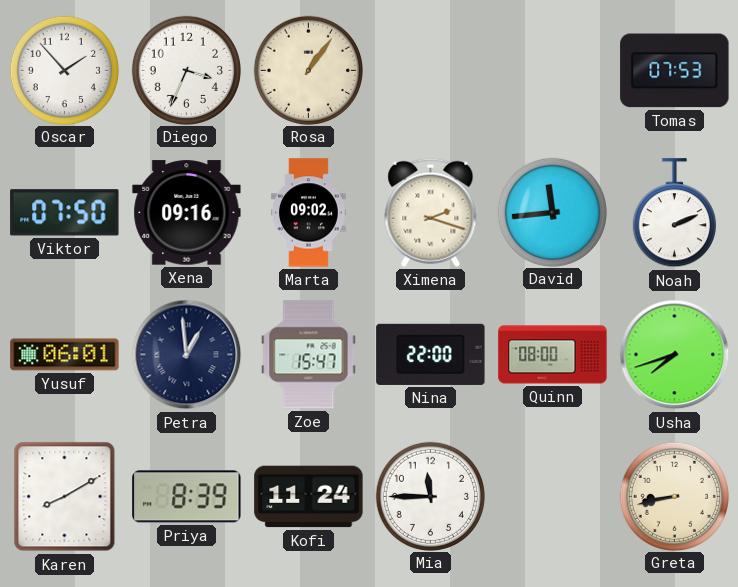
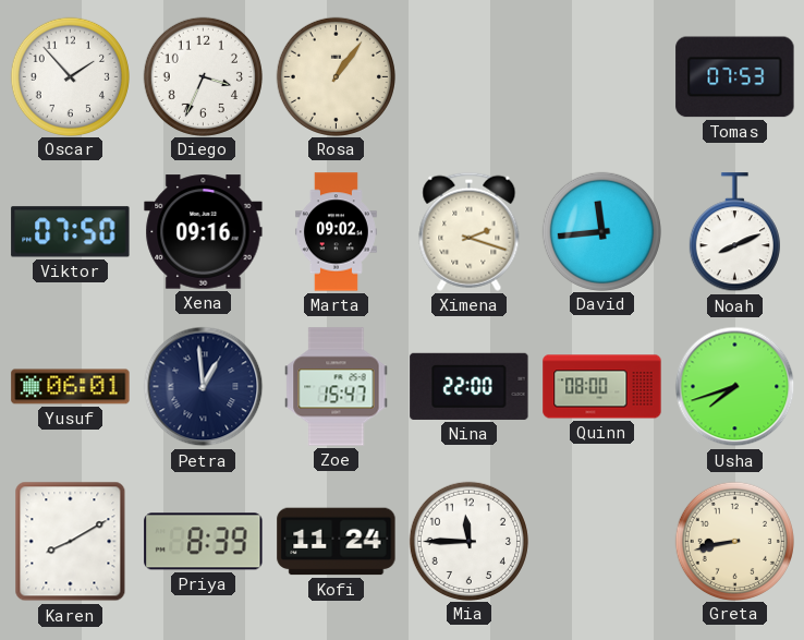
Noah: 2:11 -> 8:11 (734, 232)
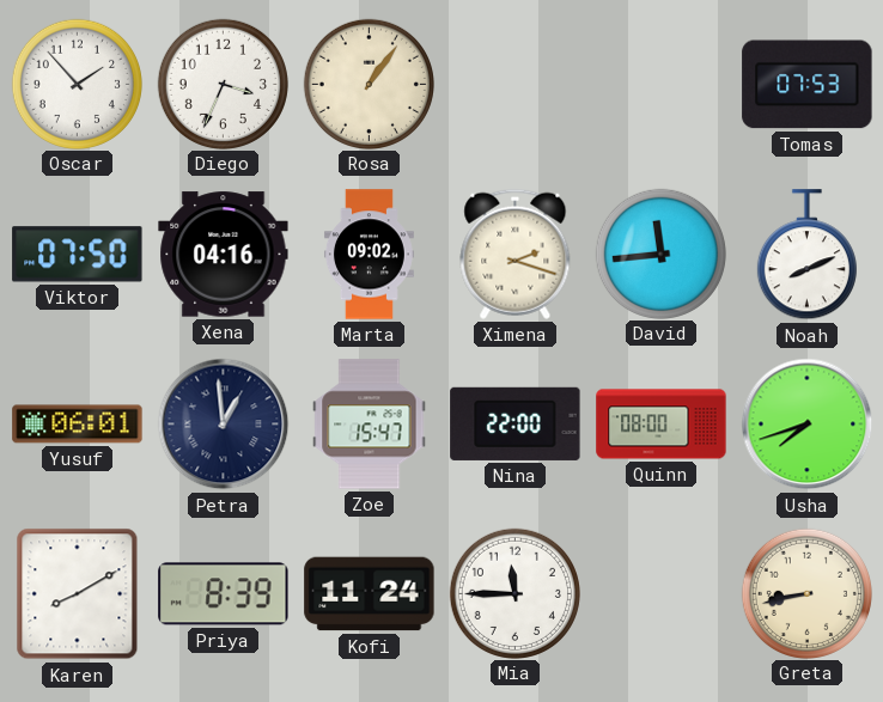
Xena: 09:16 -> 04:16 (224, 255)
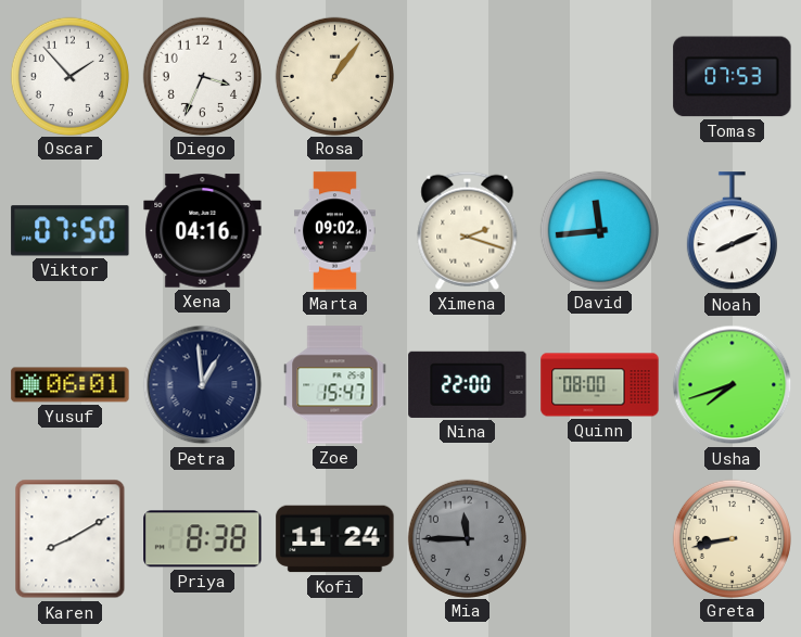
Priya: 8:39 -> 8:38 (203, 539)
Mia dial: white -> grey (467, 538)
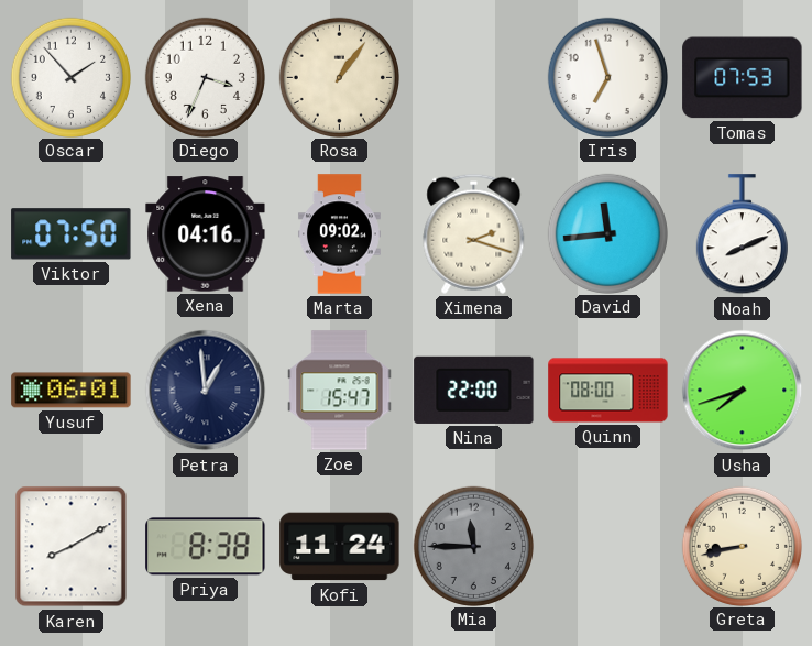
Iris: none -> 6:57 (607, 77)
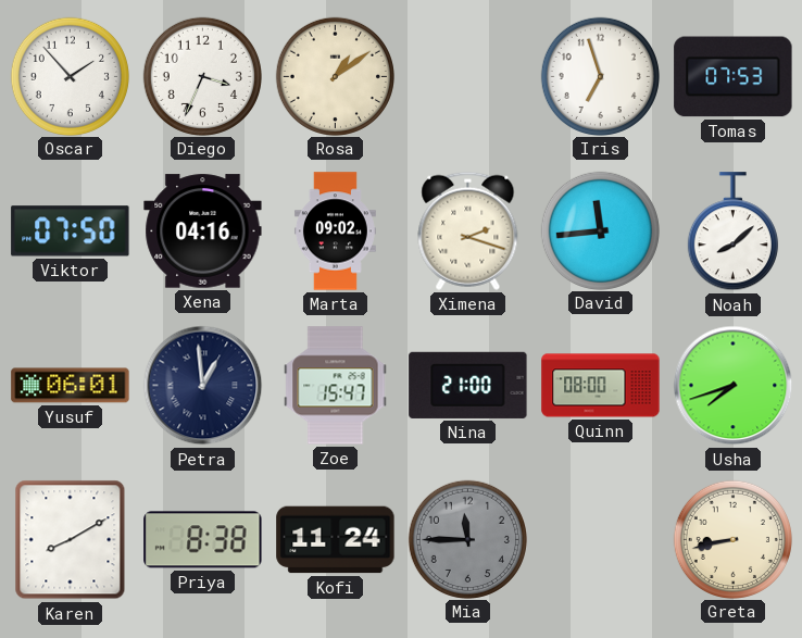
Rosa: 1:06 -> 1:09 (335, 76)
Noah: 8:11 -> 8:08 (732, 232)
Nina: 22:00 -> 21:00 (468, 385)
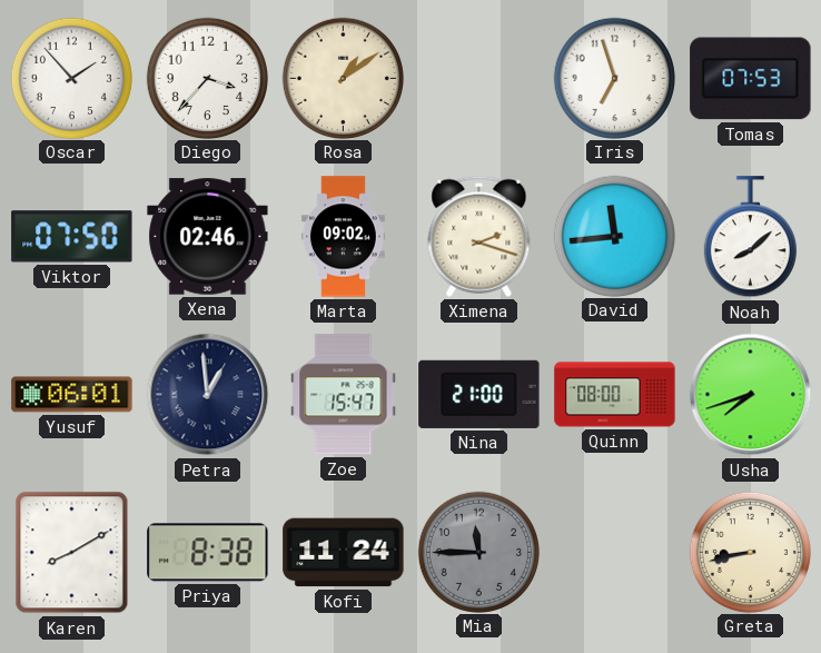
Diego: 3:34 -> 3:37 (207, 78)
Xena: 04:16 -> 02:46 (208, 237)
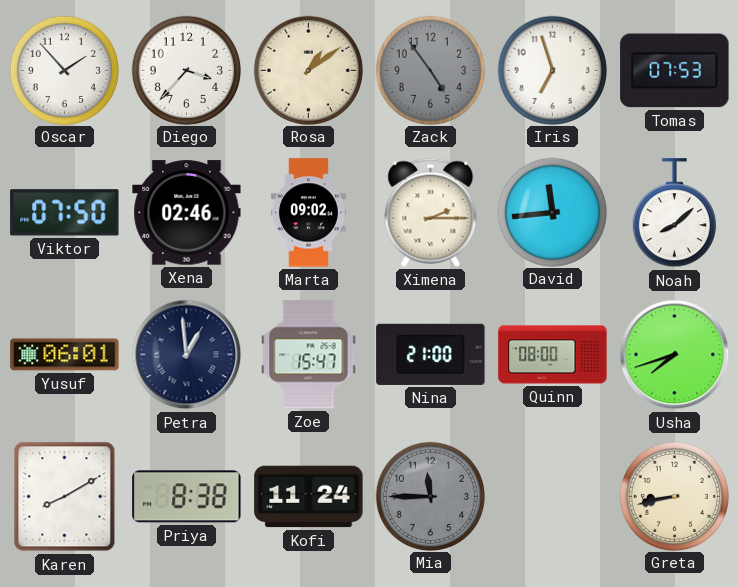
Zack: none -> 4:54 (430, 70)
Ximena: 2:18 -> 2:15 (431, 212)
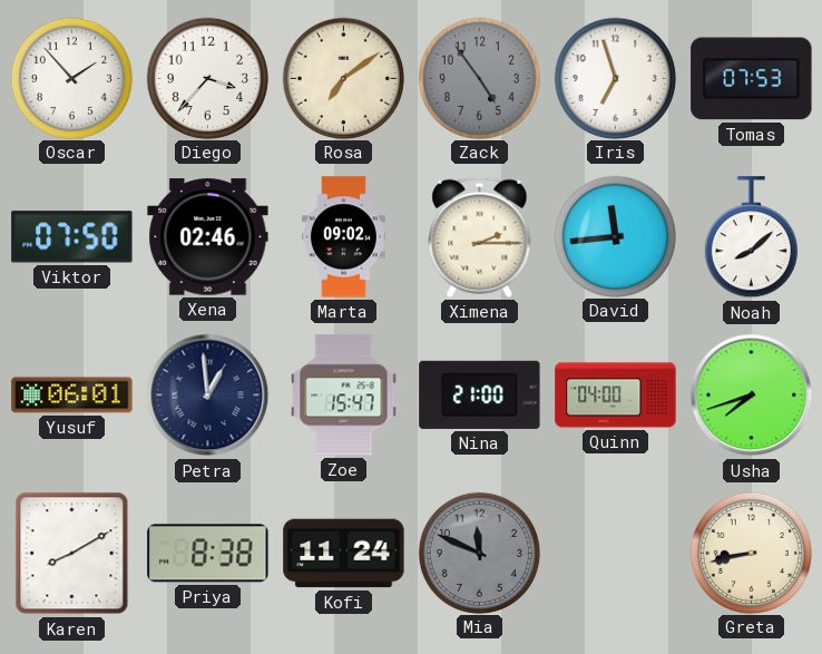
Rosa: 1:09 -> 7:09 (343, 78)
Quinn: 08:00 -> 04:00 (616, 396)
Mia: 11:45 -> 11:49 (479, 553)
